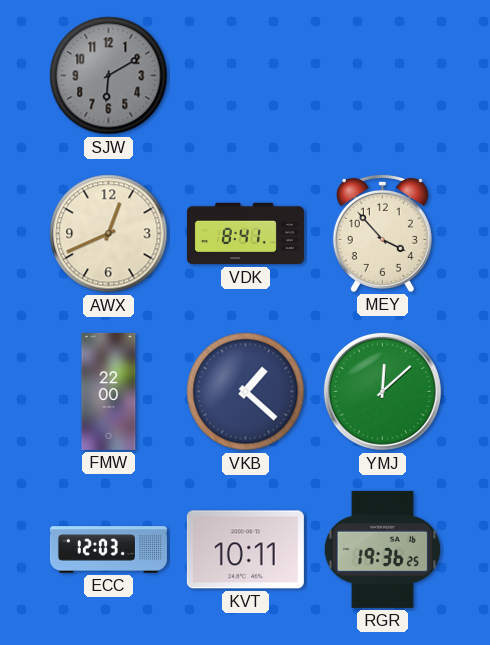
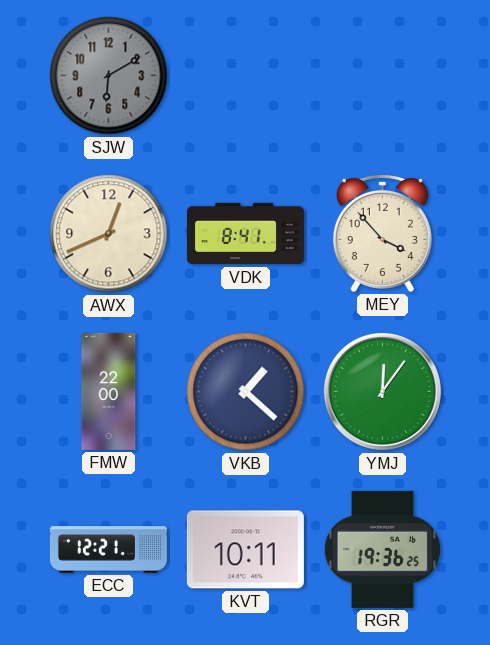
YMJ: 12:08 -> 12:06 (382, 391)
ECC: 12:03 -> 12:21 (108, 550)
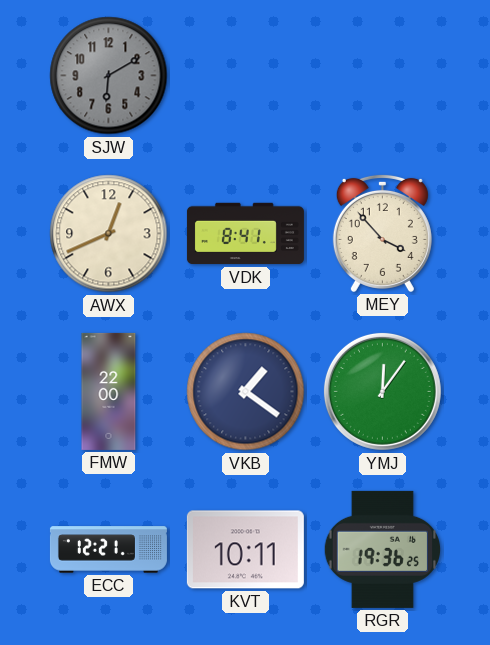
VKB: 1:22 -> 1:21 (246, 392)
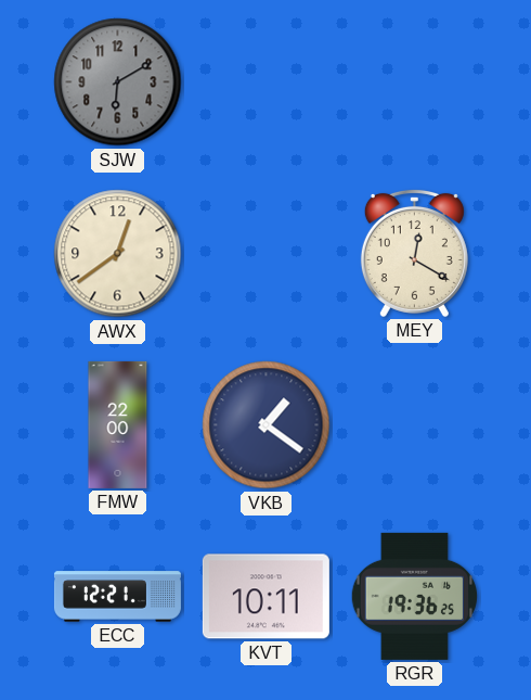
AWX: 12:41 -> 12:39 (118, 254)
VDK: 8:41 -> none (245, 234)
MEY: 3:53 -> 12:20 (414, 253)
YMJ: 12:06 -> none (382, 391)
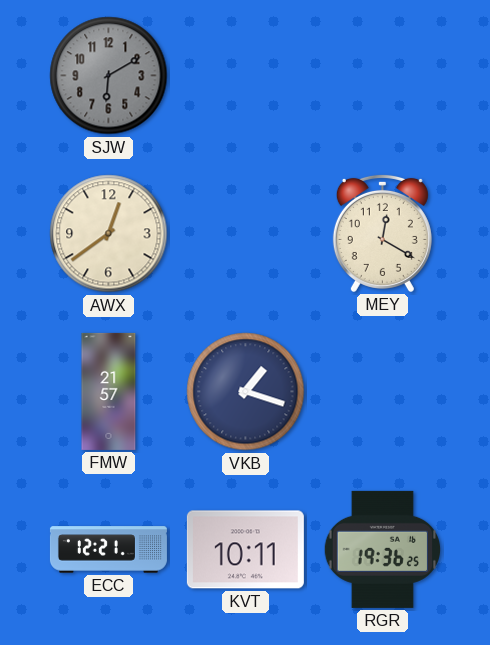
FMW: 22:00 -> 21:57 (109, 391)
VKB: 1:21 -> 1:18 (246, 392)
